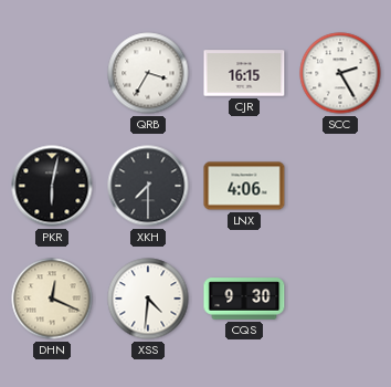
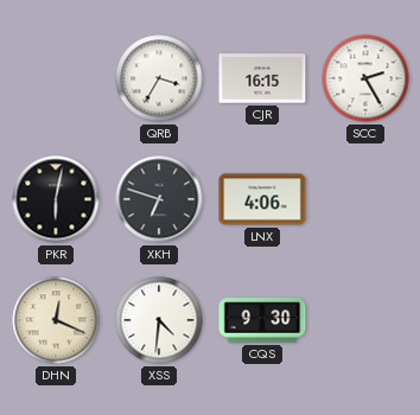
XKH: 7:30 -> 6:48 (159, 199)
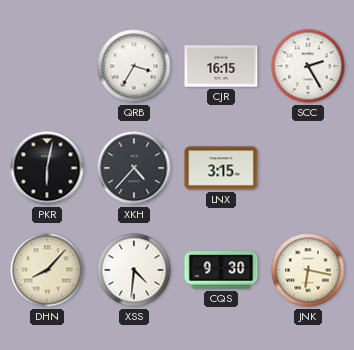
XKH: 6:48 -> 4:37 (134, 168)
LNX: 4:06 -> 3:15 (221, 168)
DHN: 12:19 -> 8:07 (47, 270)
JNK: none -> 6:17 (308, 270)
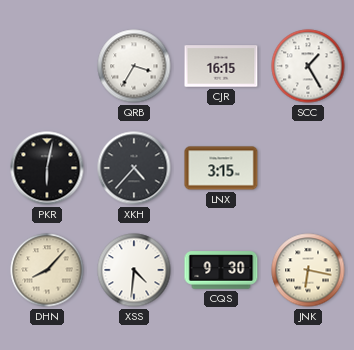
SCC: 2:25 -> 1:25 (308, 66)
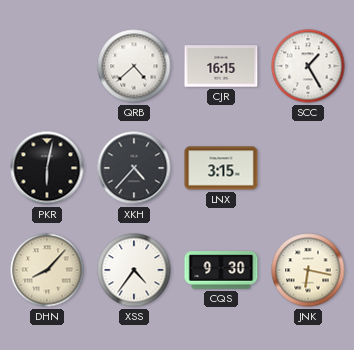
QRB: 3:35 -> 4:38 (134, 66)
XSS: 4:31 -> 4:36 (134, 270)
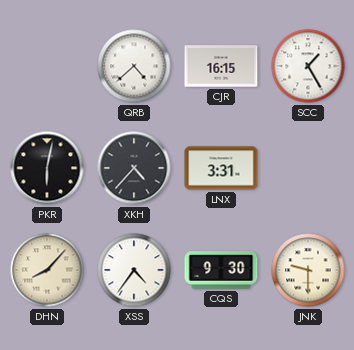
LNX: 3:15 -> 3:31 (221, 168)
JNK: 6:17 -> 9:30 (308, 270)
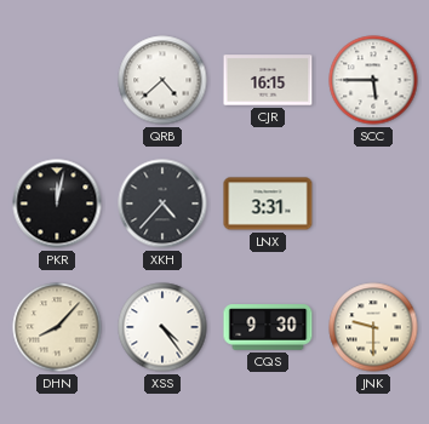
SCC: 1:25 -> 5:45 (373, 80)
PKR: 6:02 -> 12:02 (57, 204)
XSS: 4:36 -> 4:24 (162, 327)
